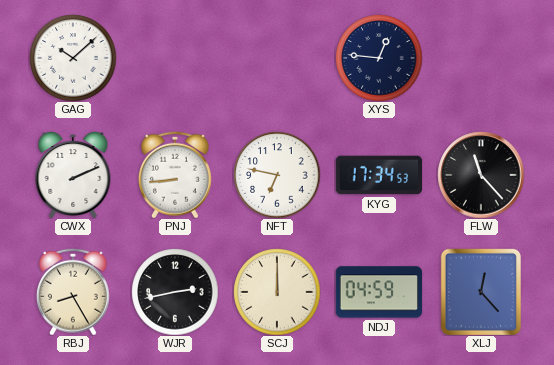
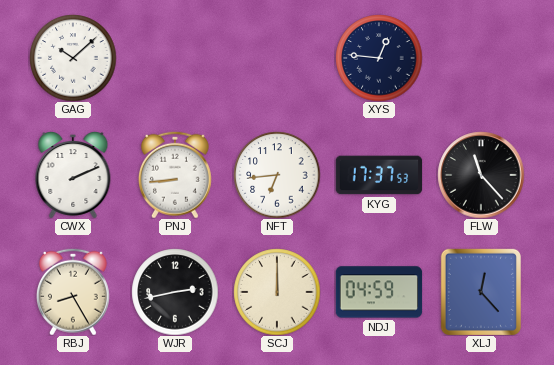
NFT: 6:47 -> 6:44 (277, 175)
KYG: 17:34 -> 17:37 (379, 175)
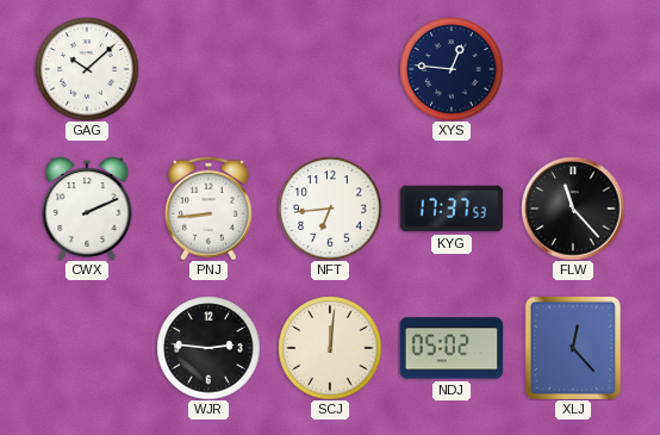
RBJ: 8:25 -> none (73, 292)
WJR: 2:43 -> 2:46 (208, 348)
SCJ: 12:00 -> 12:01 (330, 348)
NDJ: 04:59 -> 05:02 (452, 348)
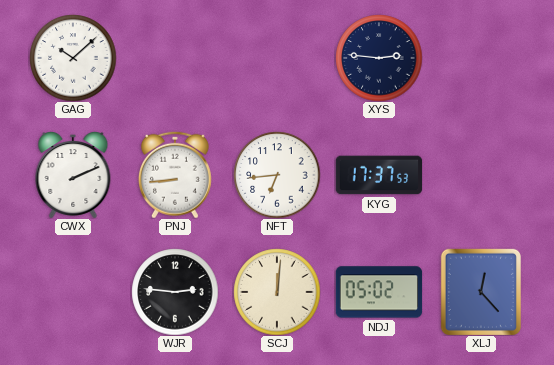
XYS: 12:46 -> 2:46 (379, 58)
FLW: 11:23 -> none (573, 209)
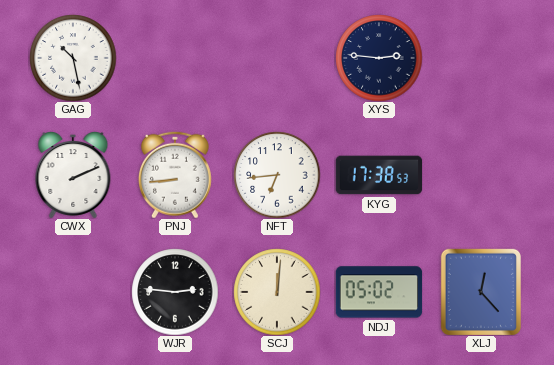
GAG: 10:08 -> 10:28 (73, 58)
KYG: 17:37 -> 17:38 (379, 175)
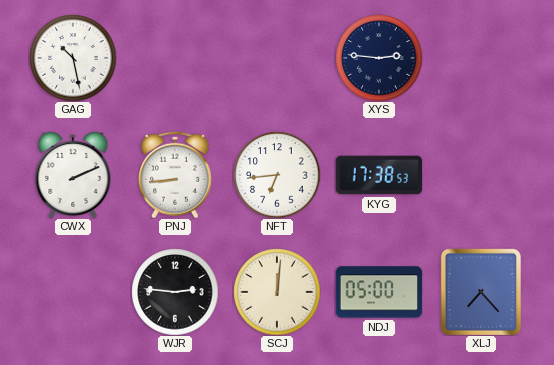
NDJ: 05:02 -> 05:00 (379, 292)
XLJ: 12:23 -> 7:23 (481, 292)
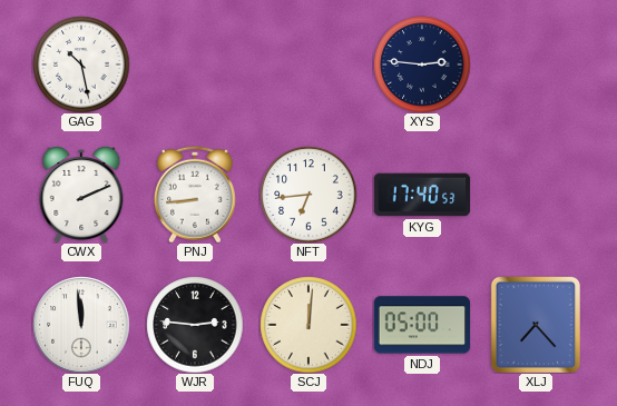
KYG: 17:38 -> 17:40 (422, 195)
FUQ: none -> 11:59 (81, 325)
